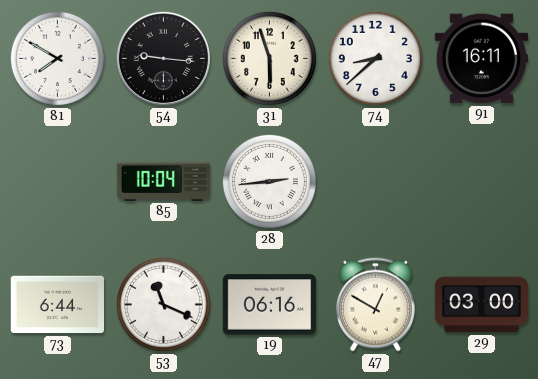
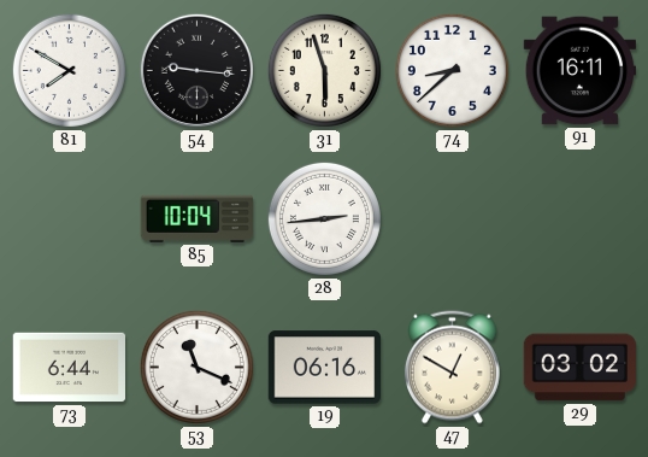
29: 03:00 -> 03:02 (581, 368)
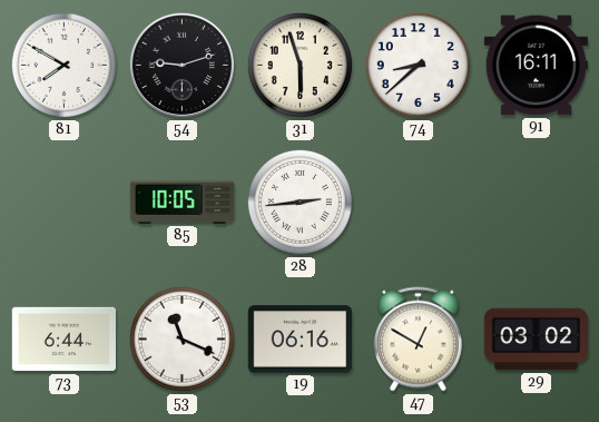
54: 9:16 -> 9:12 (181, 65)
85: 10:04 -> 10:05 (181, 202)
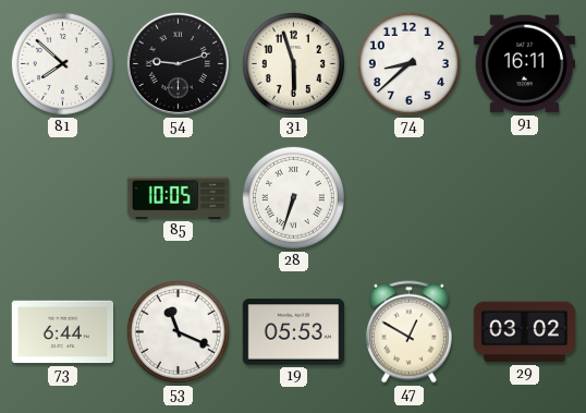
81: 7:50 -> 7:52 (62, 63)
28: 2:44 -> 6:33 (293, 197)
19: 06:16 -> 05:53 (293, 332)
